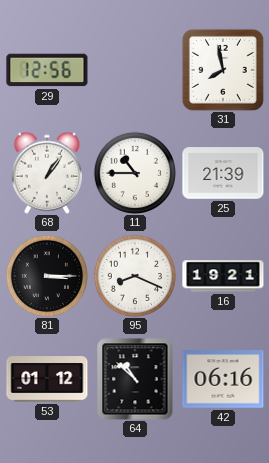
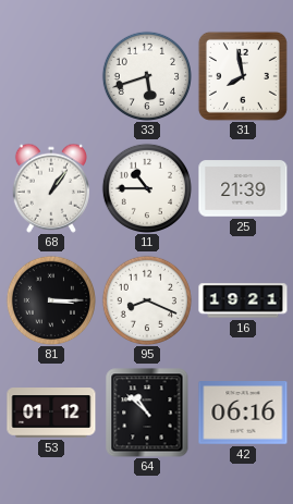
29: 12:56 -> none (47, 70)
33: none -> 5:42 (146, 75)
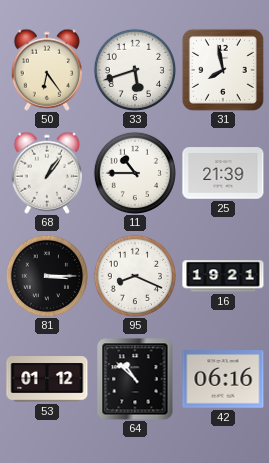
50: none -> 6:24 (47, 70)
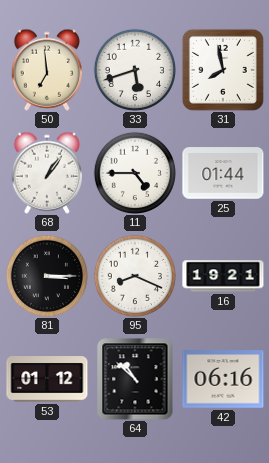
50: 6:24 -> 6:59 (47, 70)
11: 10:45 -> 4:45 (134, 172)
25: 21:39 -> 01:44 (223, 173)
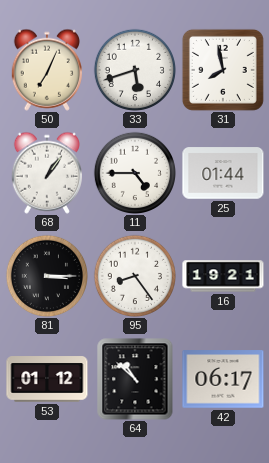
50: 6:59 -> 7:04 (47, 70)
95: 8:19 -> 8:24 (134, 275)
42: 06:16 -> 06:17 (223, 379)
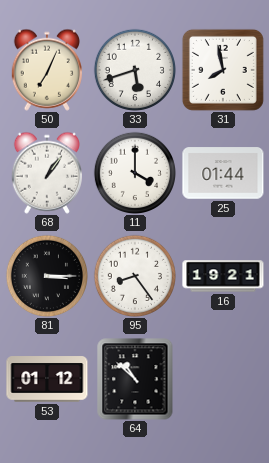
11: 4:45 -> 4:00 (134, 172)
42: 06:17 -> none (223, 379)
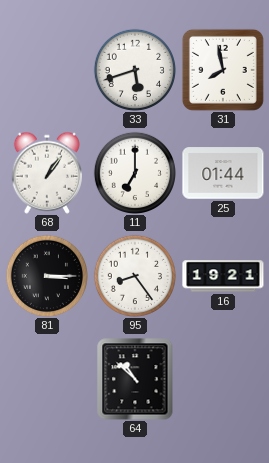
50: 7:04 -> none (47, 70)
11: 4:00 -> 7:00 (134, 172)
53: 01:12 -> none (47, 379)
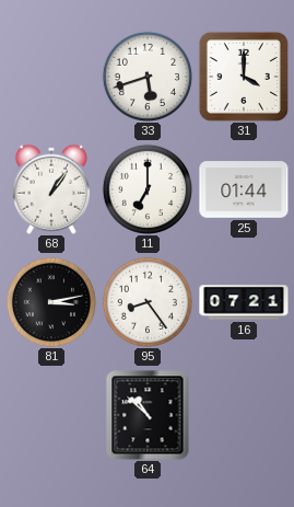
31: 7:58 -> 4:00 (244, 77)
81: 3:15 -> 3:13 (50, 301)
16: 19:21 -> 07:21 (244, 302)
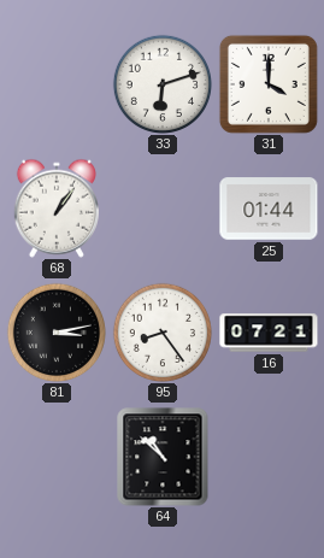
33: 5:42 -> 6:12 (161, 83)
11: 7:00 -> none (146, 188)
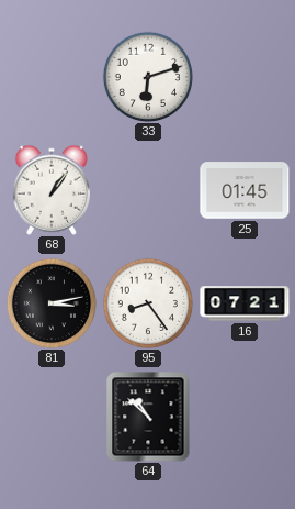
31: 4:00 -> none (269, 84)
25: 01:44 -> 01:45 (245, 190)
